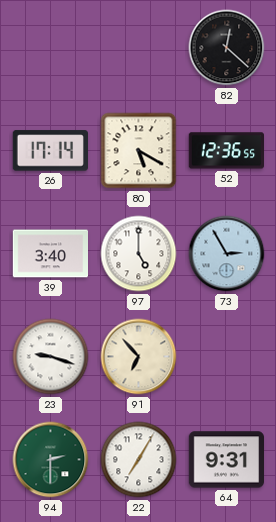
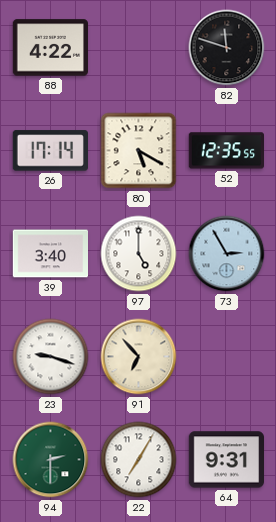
88: none -> 4:22 (50, 48)
82: 12:22 -> 11:48 (227, 48)
52: 12:36 -> 12:35 (226, 151)
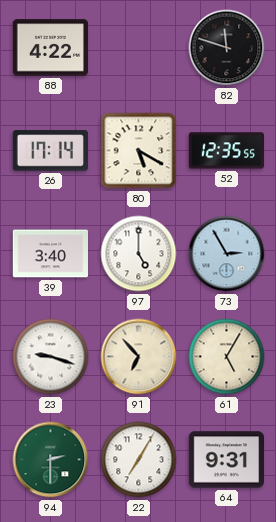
61: none -> 5:05 (227, 357)
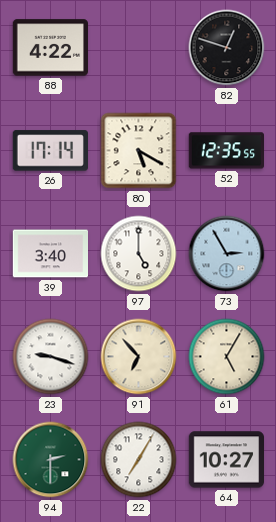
82: 11:48 -> 12:48 (227, 48)
64: 9:31 -> 10:27 (227, 460)
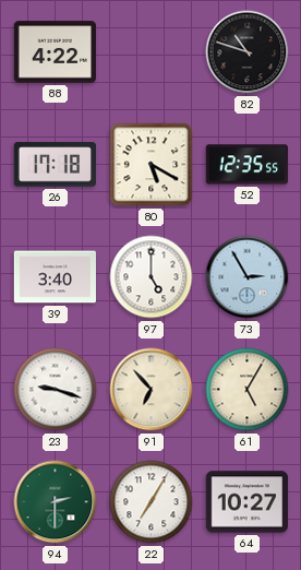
82: 12:48 -> 10:48 (248, 52)
26: 17:14 -> 17:18 (55, 165)
